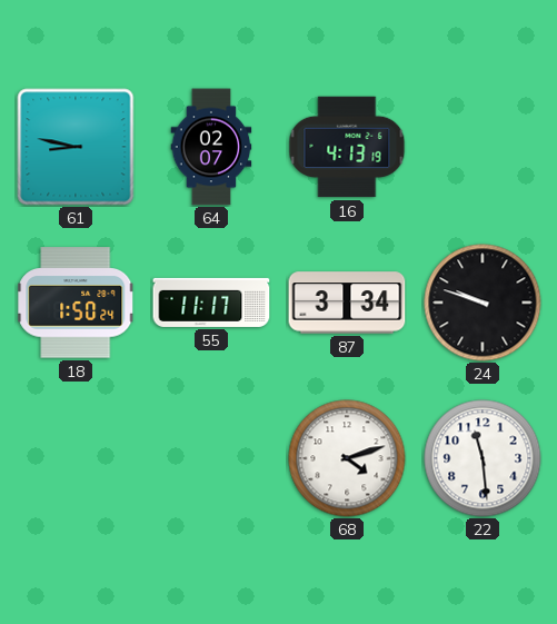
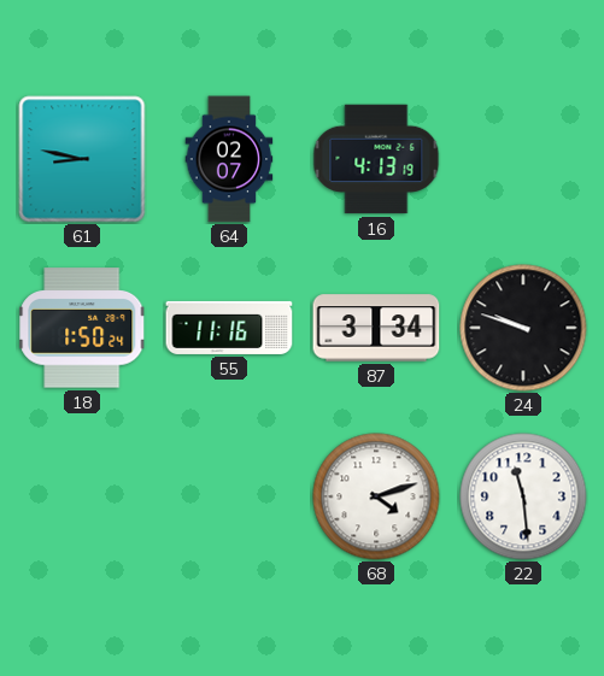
55: 11:17 -> 11:16 (229, 328)
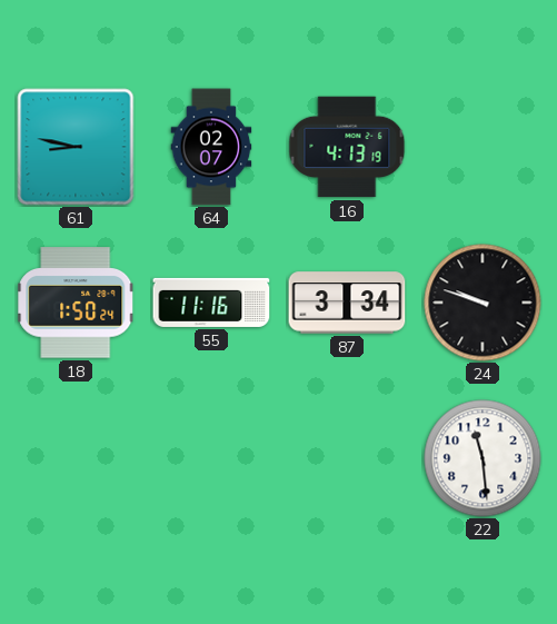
68: 4:12 -> none (376, 496)
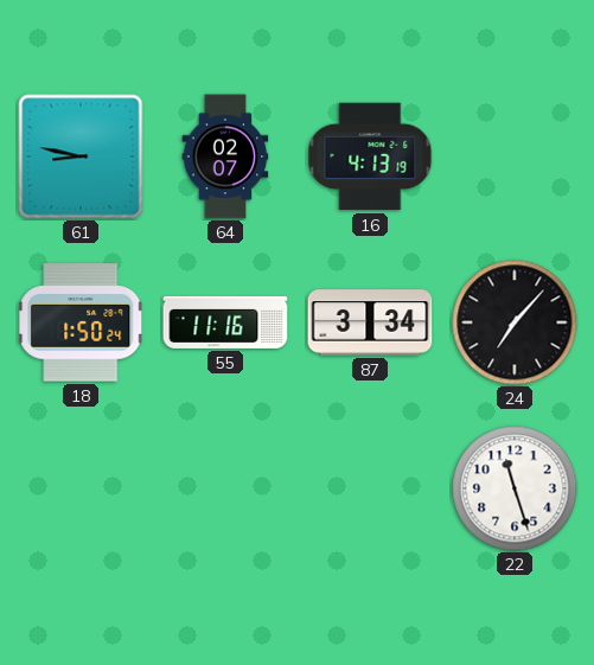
24: 9:48 -> 7:07 (515, 322)
22: 11:29 -> 11:27 (515, 488)
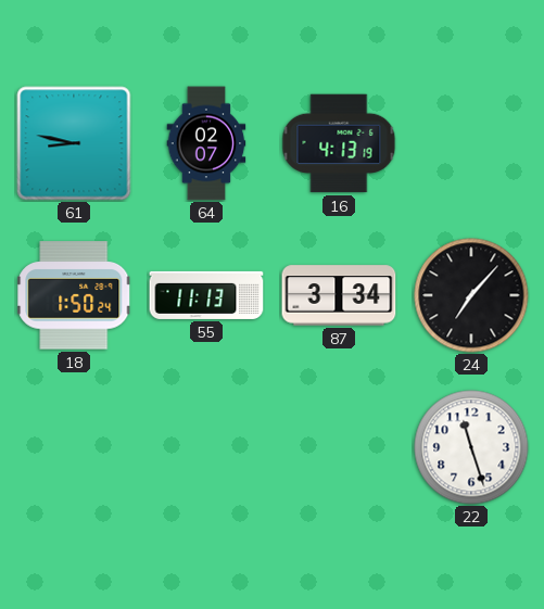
55: 11:16 -> 11:13 (206, 295)
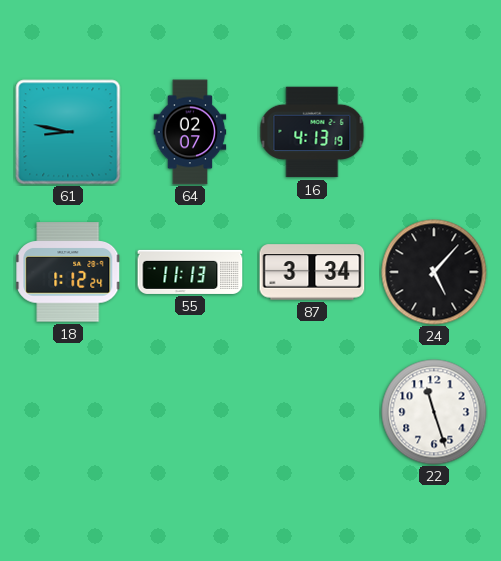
18: 1:50 -> 1:12 (68, 272)
24: 7:07 -> 5:07 (434, 272)
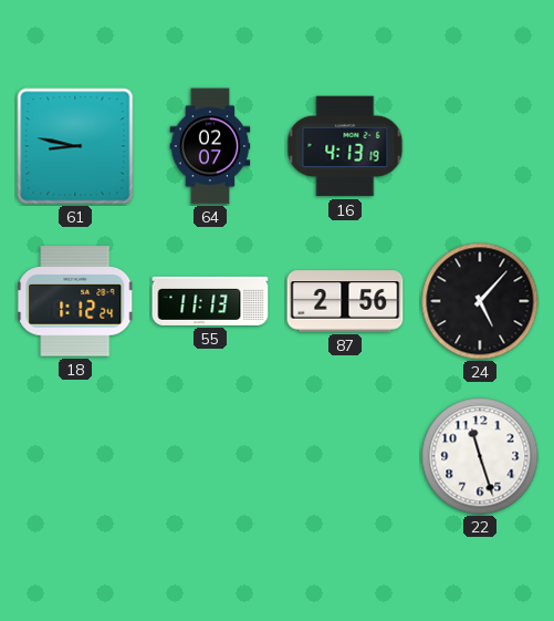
87: 3:34 -> 2:56 (345, 301)
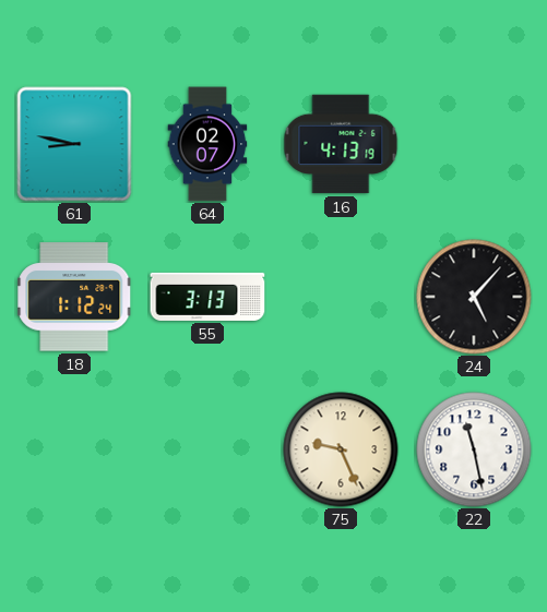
55: 11:13 -> 3:13 (207, 297)
87: 2:56 -> none (345, 301)
75: none -> 9:26 (341, 449)
22: 11:27 -> 11:28 (474, 449)
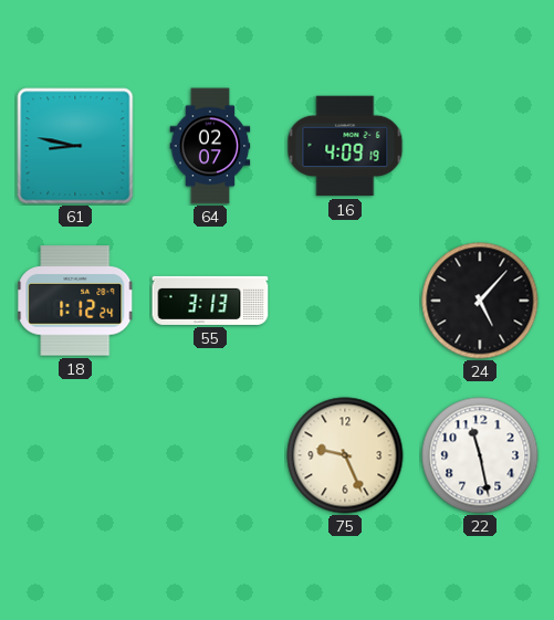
16: 4:13 -> 4:09 (345, 146)
